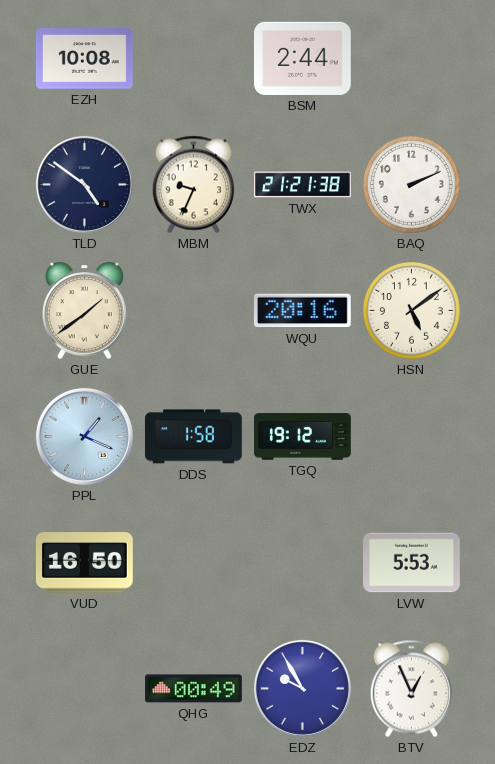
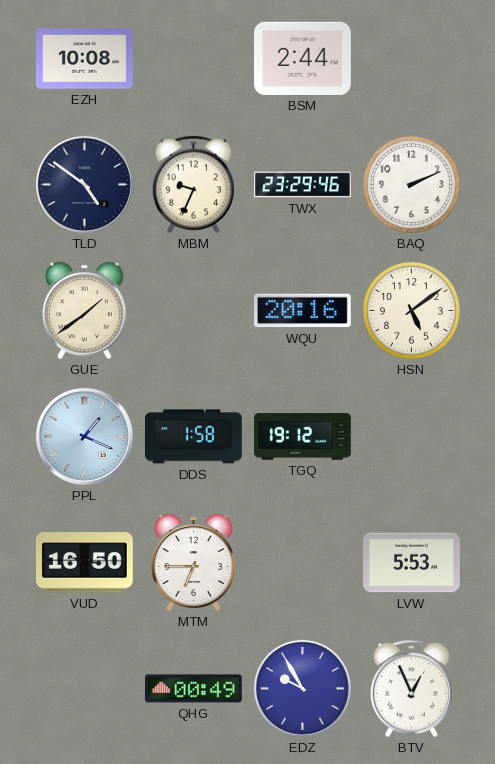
TWX: 21:21 -> 23:29 (303, 185)
MTM: none -> 6:45 (193, 562)
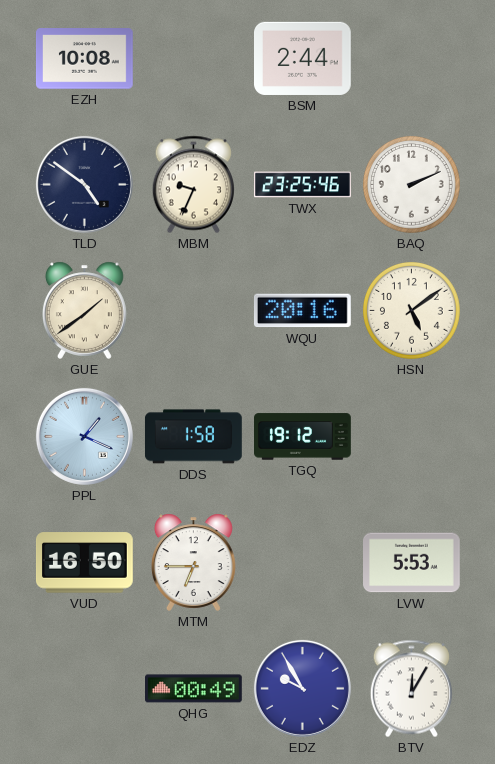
TWX: 23:29 -> 23:25 (303, 185)
BTV: 12:56 -> 12:05 (411, 689)
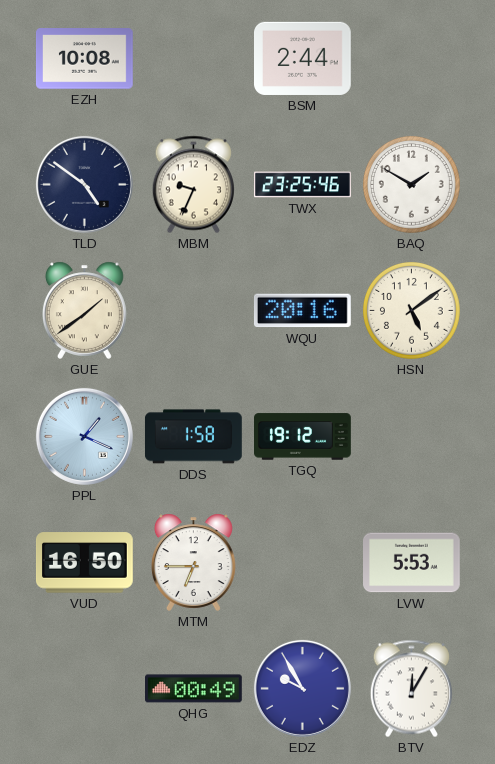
BAQ: 2:11 -> 1:50 (411, 184)
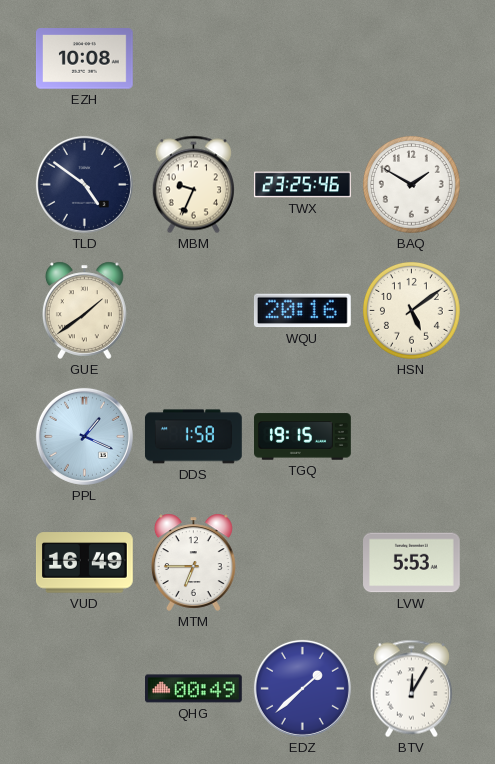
BSM: 2:44 -> none (303, 58)
TGQ: 19:12 -> 19:15 (303, 437)
VUD: 16:50 -> 16:49 (84, 563)
EDZ: 9:55 -> 1:38 (302, 688)
